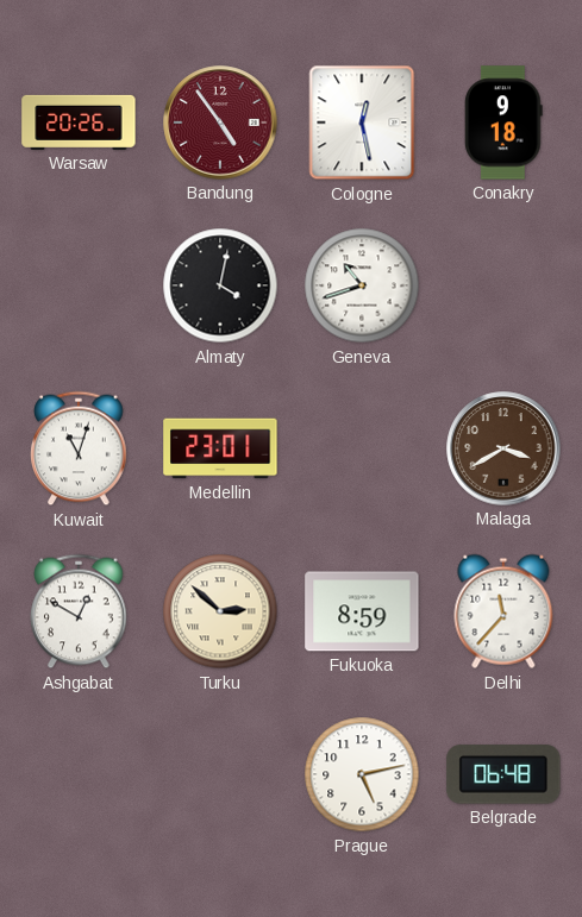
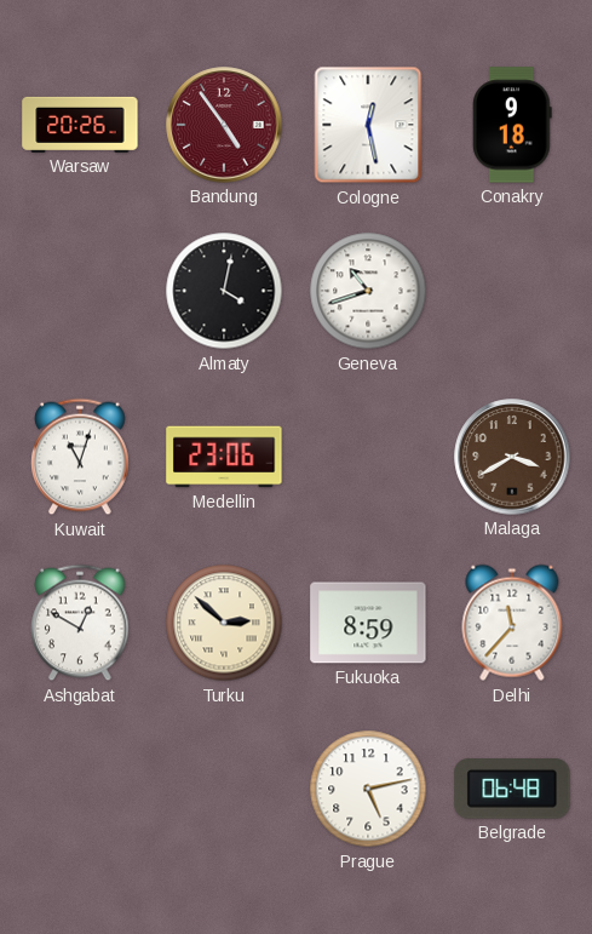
Medellin: 23:01 -> 23:06 (224, 457)
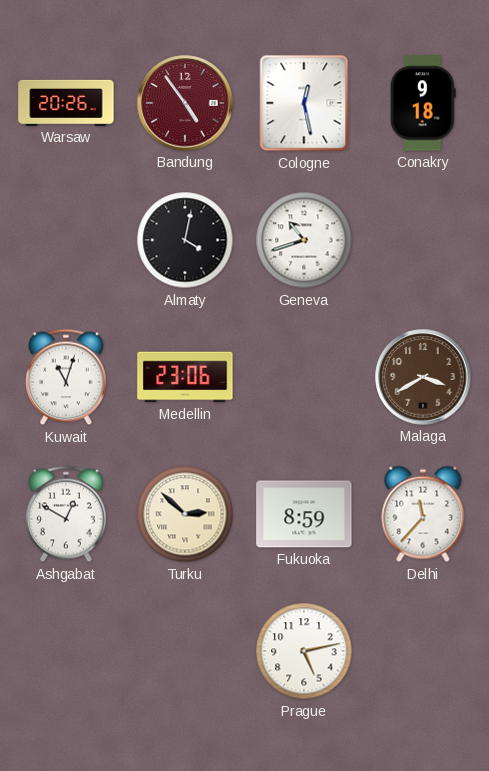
Belgrade: 06:48 -> none (512, 789)
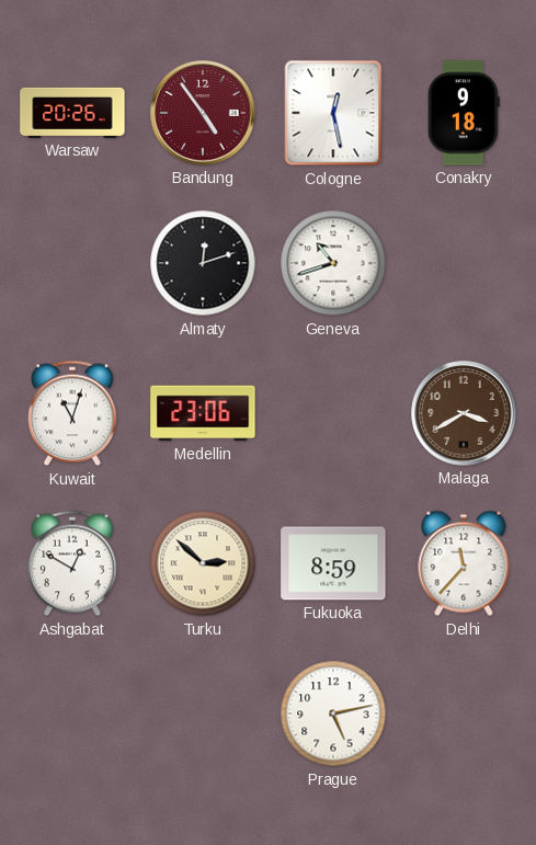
Almaty: 4:02 -> 12:12 (203, 263)
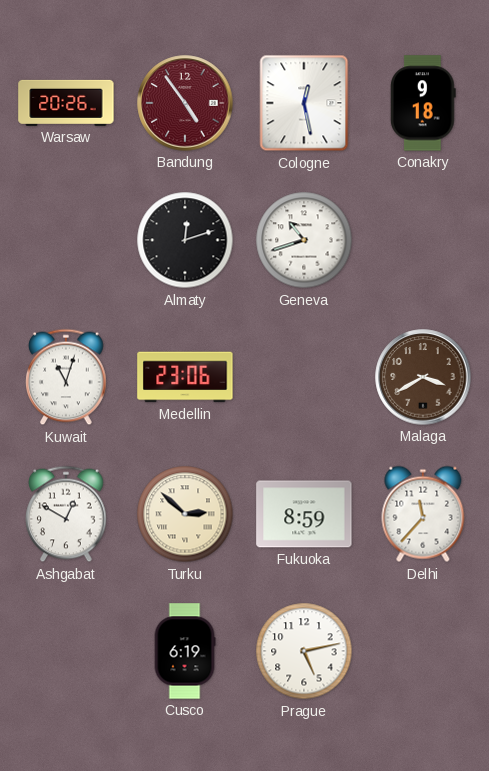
Cusco: none -> 6:19 (185, 651)
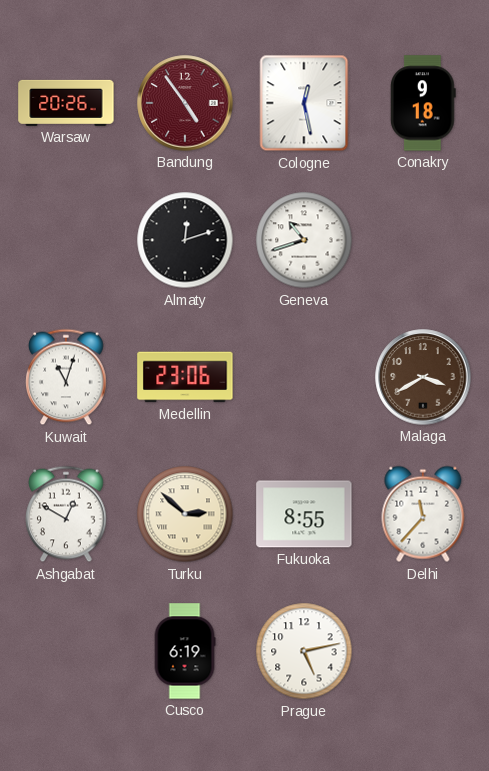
Fukuoka: 8:59 -> 8:55 (304, 514)
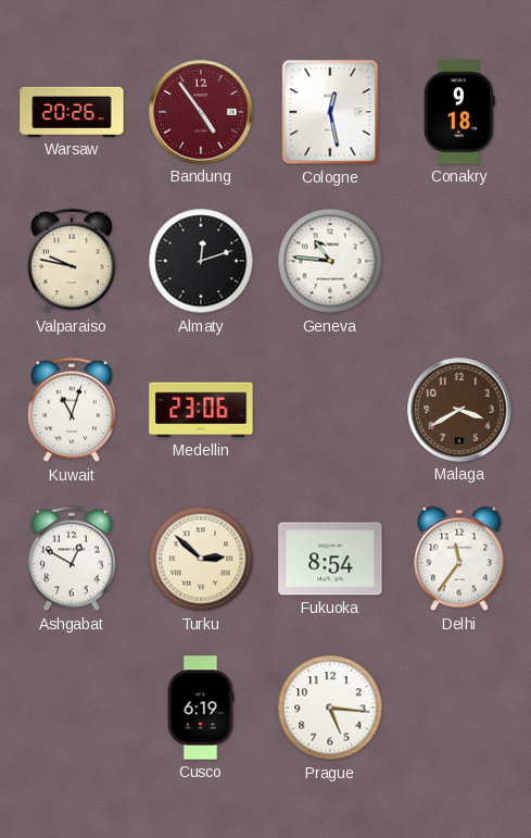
Valparaiso: none -> 9:47 (72, 261)
Geneva: 10:42 -> 10:46 (330, 261)
Fukuoka: 8:55 -> 8:54 (330, 559)
Delhi: 11:37 -> 11:36 (459, 559)
Prague: 5:13 -> 5:16 (330, 708)
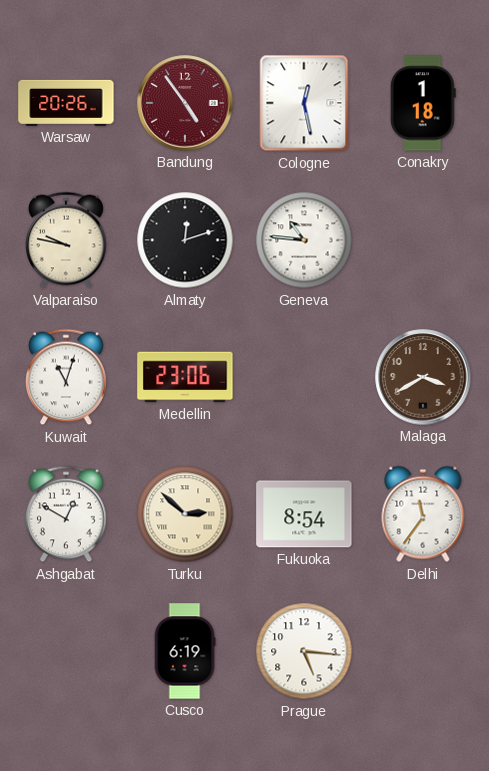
Conakry: 9:18 -> 1:18 (424, 103)
